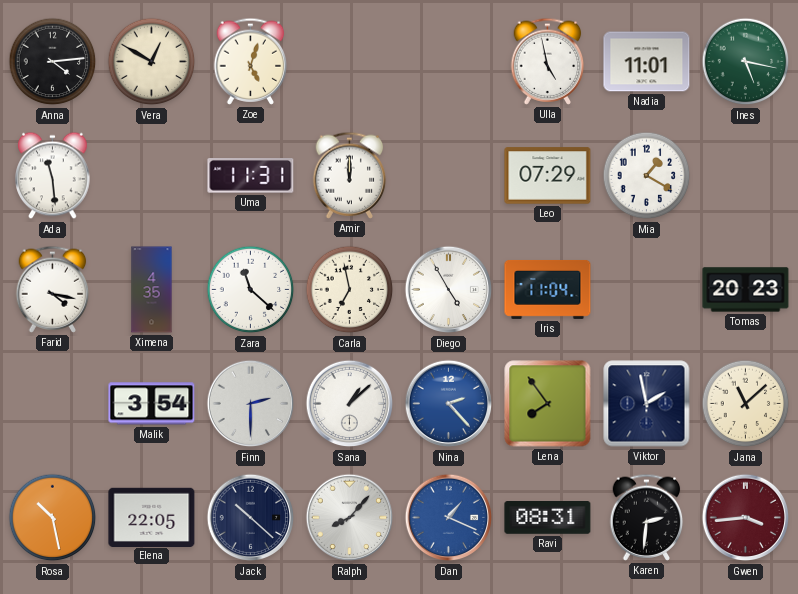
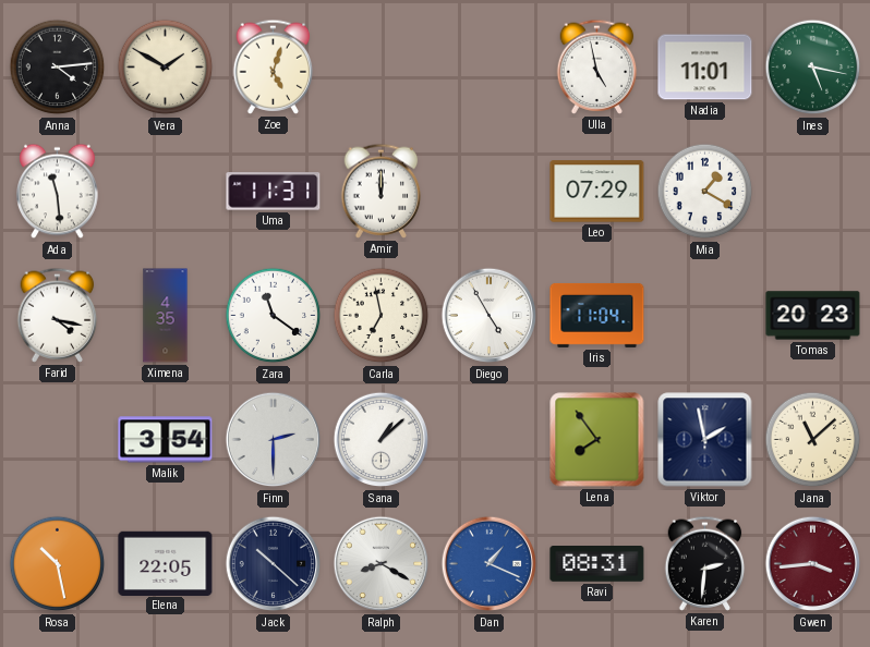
Vera: 12:50 -> 1:50 (166, 68)
Zara: 11:22 -> 11:21 (274, 316)
Nina: 2:23 -> none (449, 404)
Ralph: 8:07 -> 8:20 (382, 564)
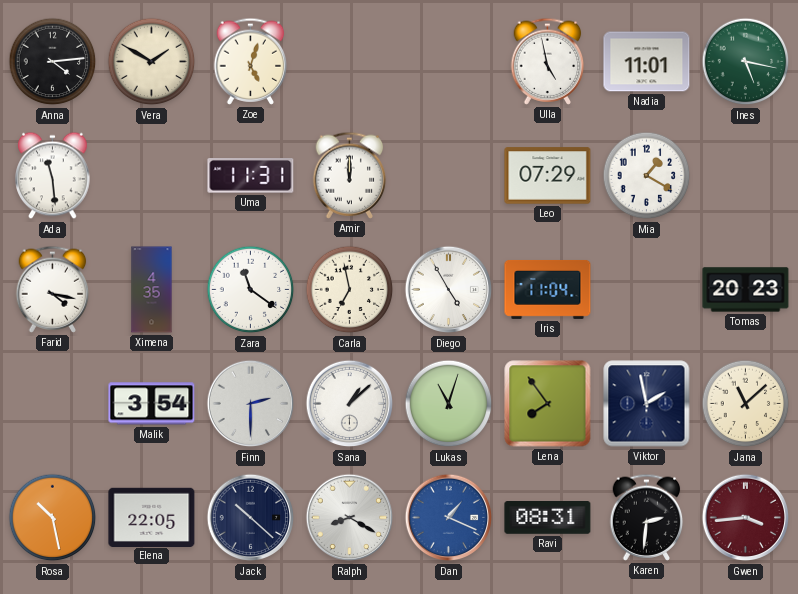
Lukas: none -> 11:03 (449, 404)
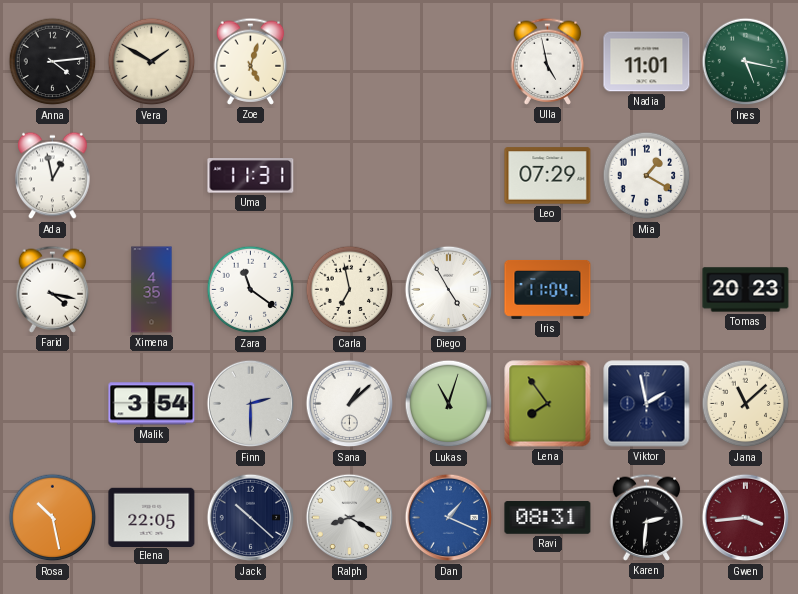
Ada: 11:29 -> 12:58 (53, 176)
Amir: 12:00 -> none (350, 175)
